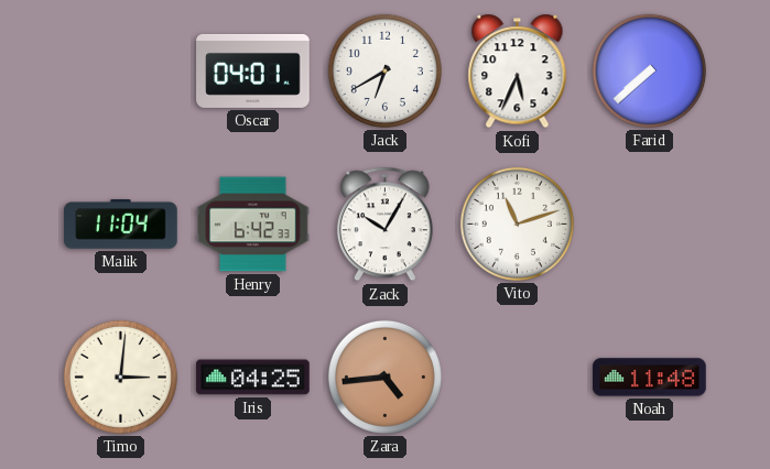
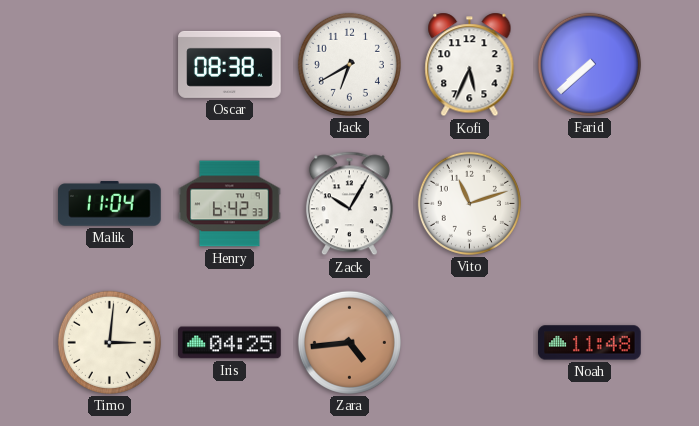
Oscar: 04:01 -> 08:38 (230, 64)
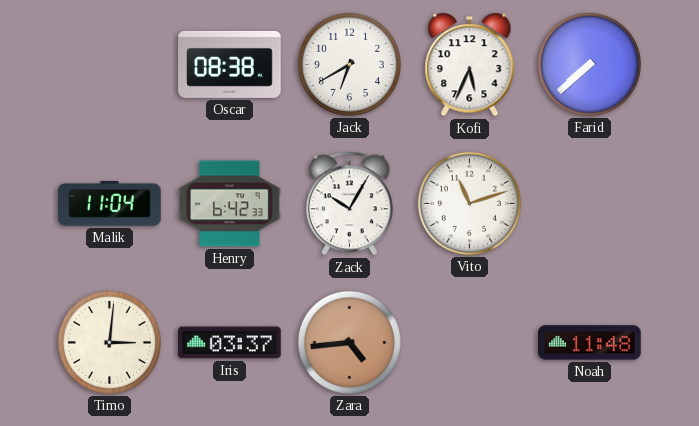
Iris: 04:25 -> 03:37 (230, 343)
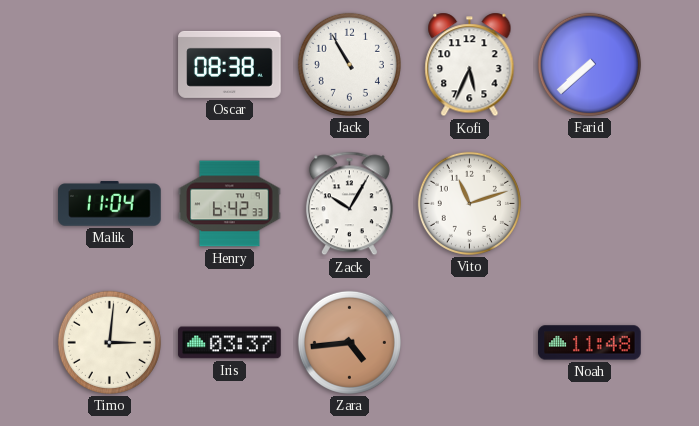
Jack: 6:40 -> 10:55 (349, 64)
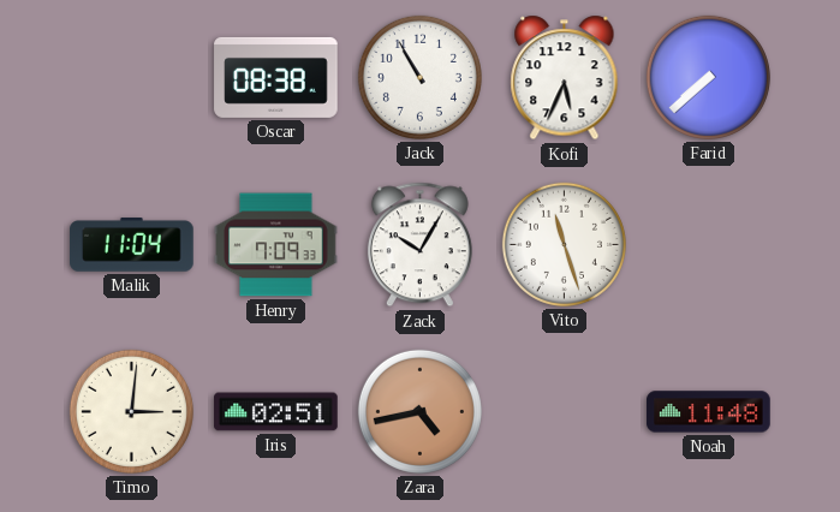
Henry: 6:42 -> 7:09 (276, 245)
Vito: 11:12 -> 11:27 (564, 244)
Iris: 03:37 -> 02:51 (276, 412)
Zara: 4:44 -> 4:43 (419, 411)
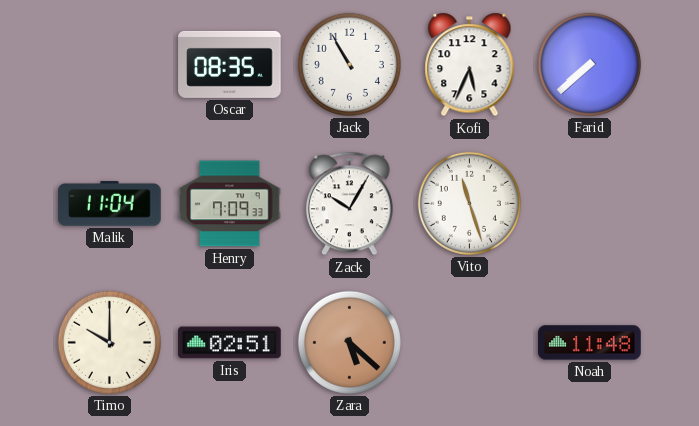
Oscar: 08:38 -> 08:35 (230, 64)
Timo: 3:01 -> 10:00 (109, 342)
Zara: 4:43 -> 5:22 (349, 342)
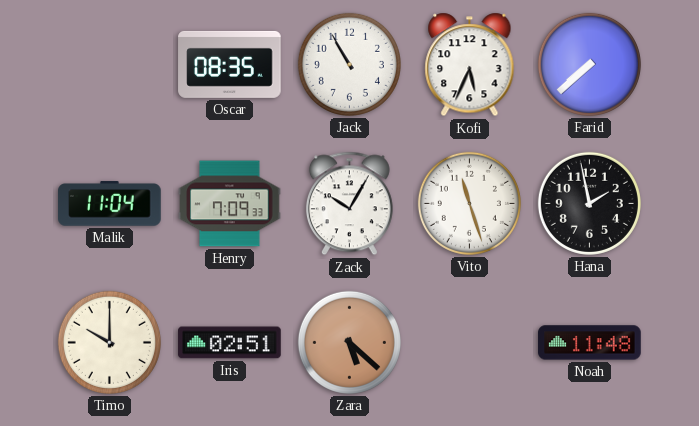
Hana: none -> 1:58 (589, 203)
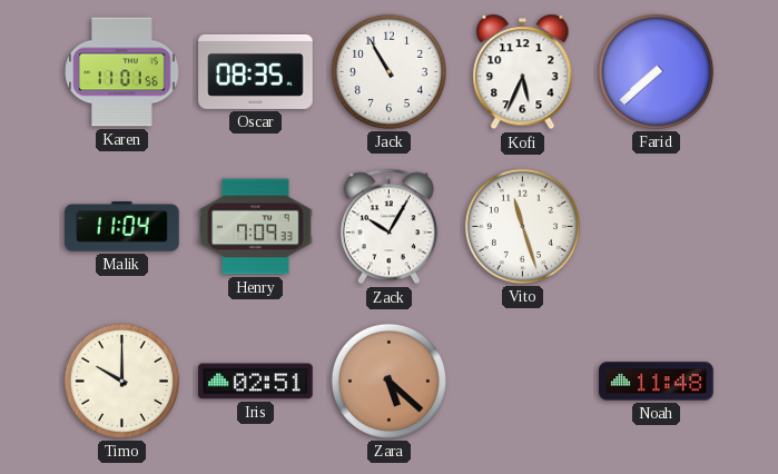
Karen: none -> 11:01 (122, 72)
Hana: 1:58 -> none (589, 203)
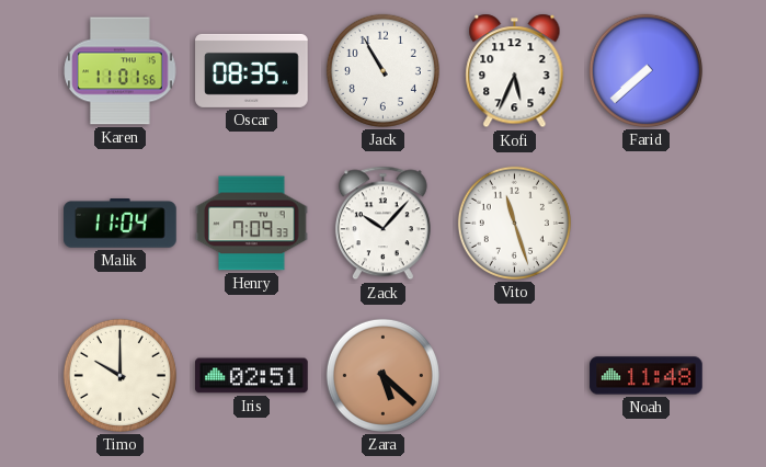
Zack: 10:05 -> 10:07 (382, 224)
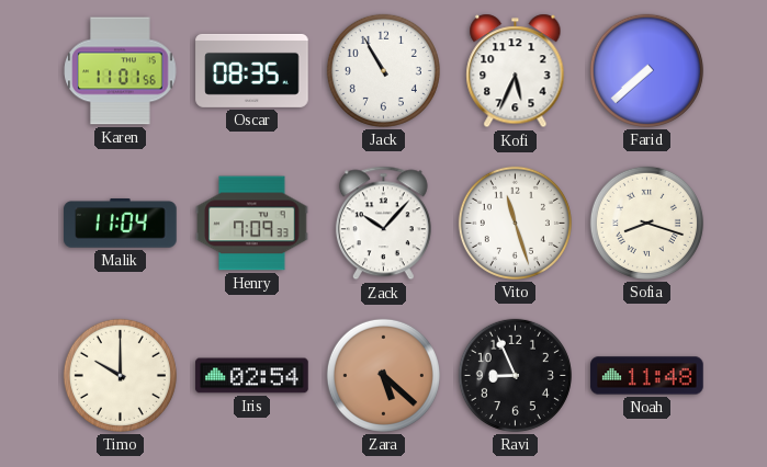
Sofia: none -> 8:18 (646, 223)
Iris: 02:51 -> 02:54 (252, 376)
Ravi: none -> 8:56 (515, 375)
